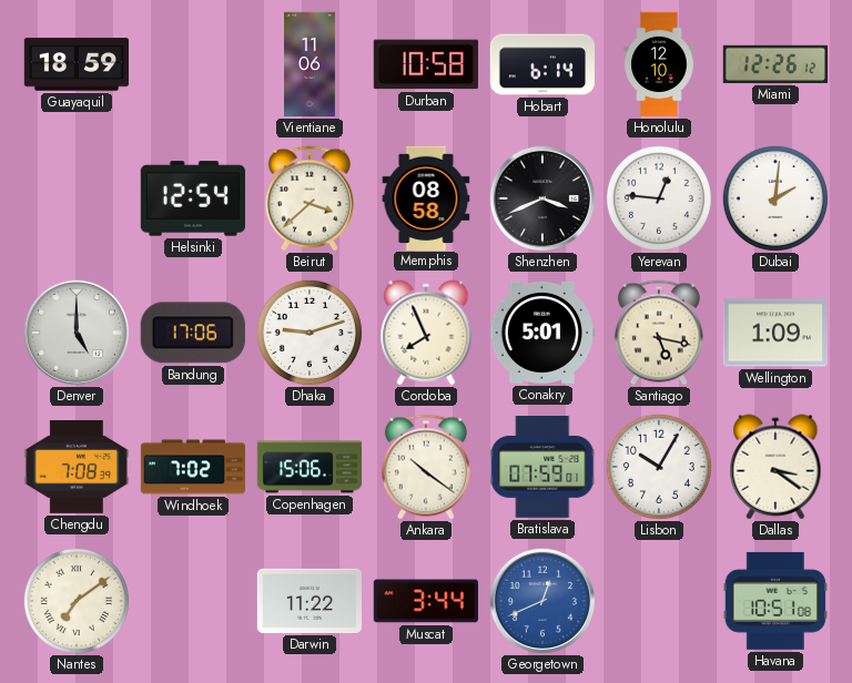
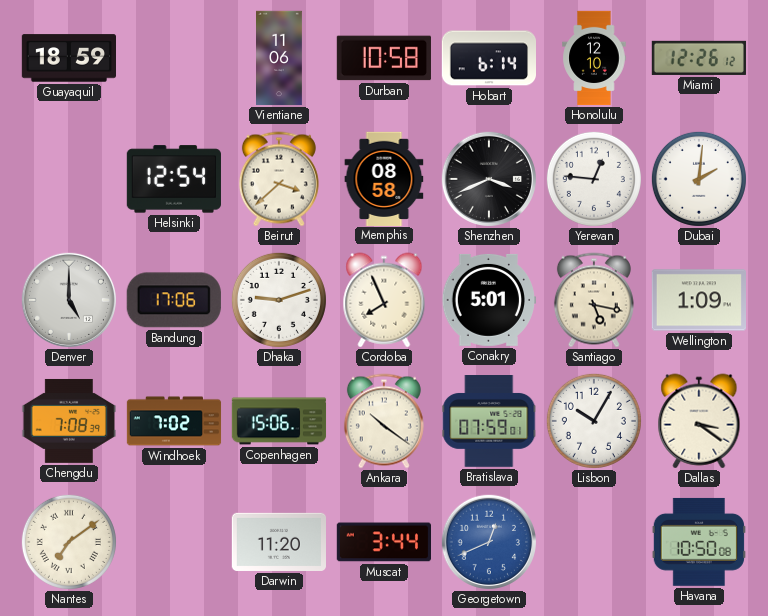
Darwin: 11:22 -> 11:20 (278, 542)
Havana: 10:51 -> 10:50 (699, 542)
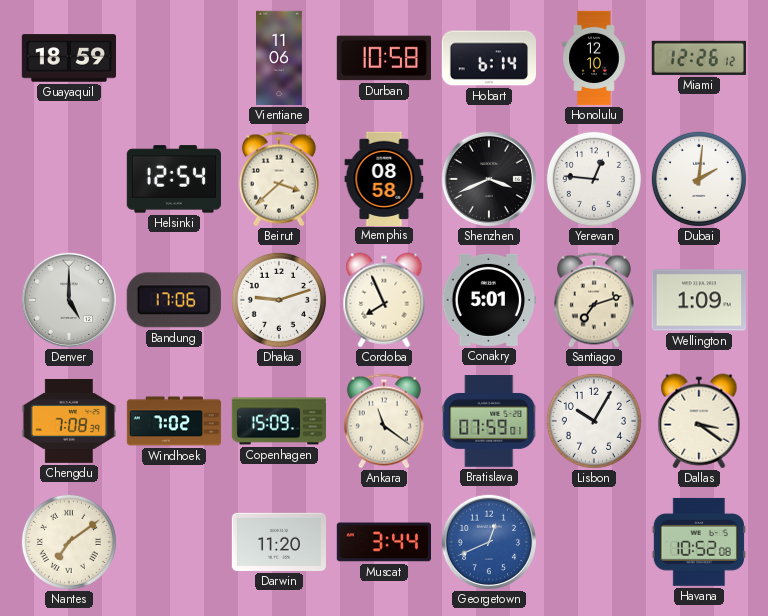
Santiago: 5:17 -> 7:12 (594, 300)
Copenhagen: 15:06 -> 15:09 (279, 421)
Ankara: 10:21 -> 11:21 (384, 421)
Havana: 10:50 -> 10:52 (699, 542)
